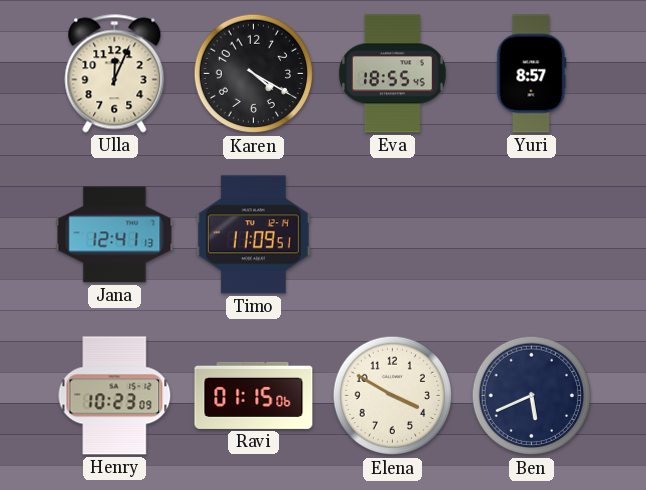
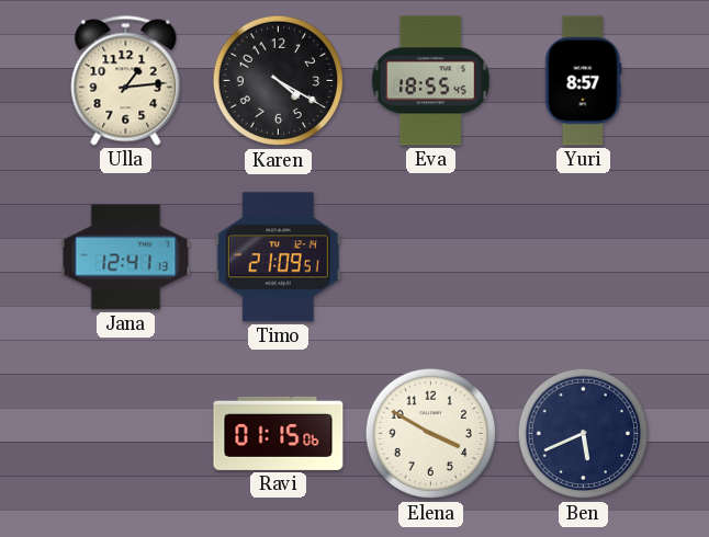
Ulla: 12:04 -> 1:14 (126, 81)
Timo: 11:09 -> 21:09 (278, 258)
Henry: 10:23 -> none (115, 396)
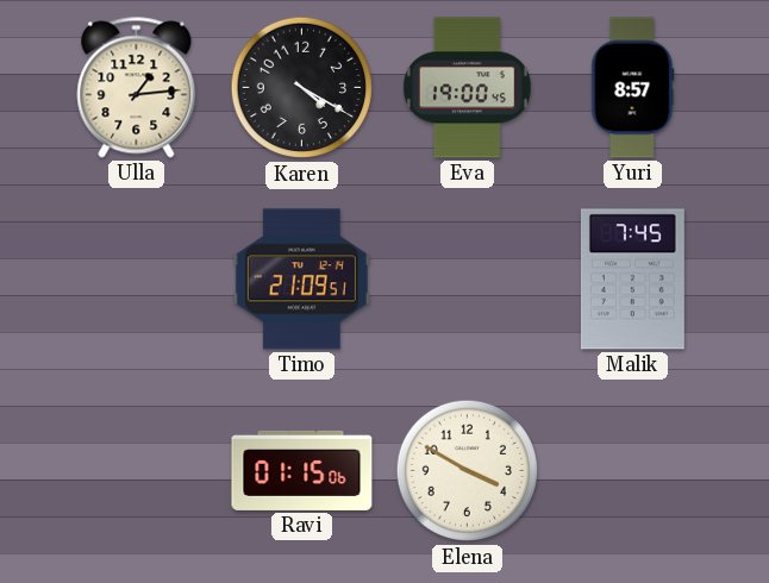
Eva: 18:55 -> 19:00 (467, 88)
Jana: 12:41 -> none (126, 258)
Malik: none -> 7:45 (632, 280)
Ben: 5:41 -> none (584, 434)
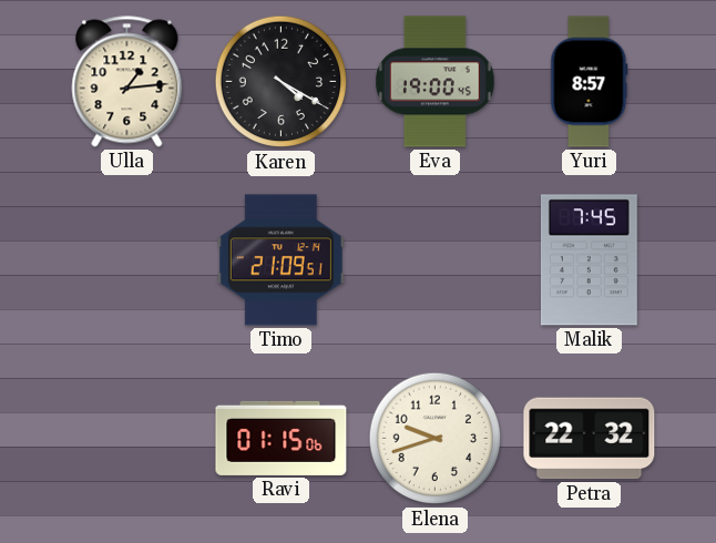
Elena: 3:50 -> 9:42 (436, 439)
Petra: none -> 22:32 (590, 439)
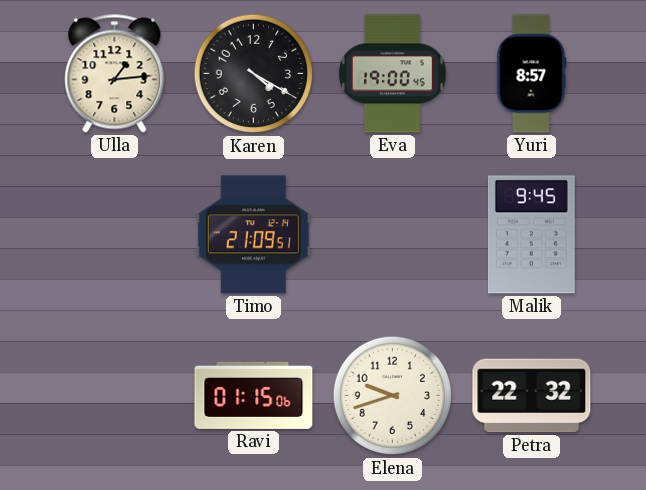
Malik: 7:45 -> 9:45 (531, 235)
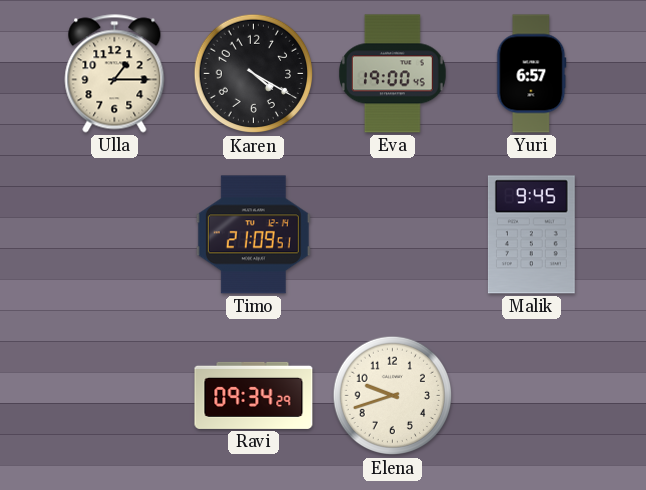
Ulla: 1:14 -> 1:15 (115, 74)
Yuri: 8:57 -> 6:57 (532, 74)
Ravi: 01:15 -> 09:34 (254, 395)
Petra: 22:32 -> none (532, 396)
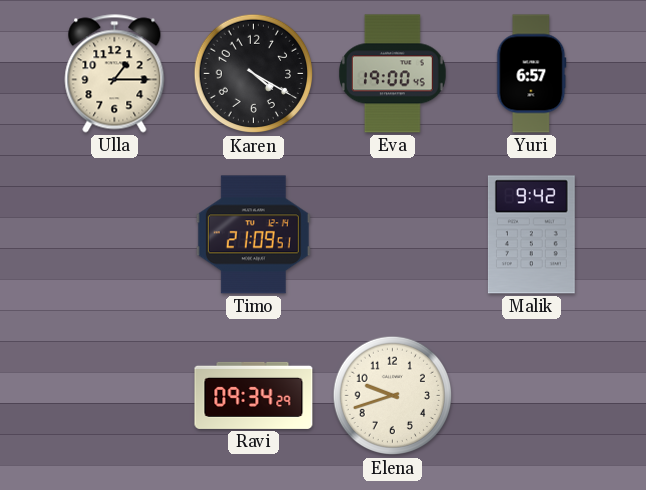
Malik: 9:45 -> 9:42 (531, 235)
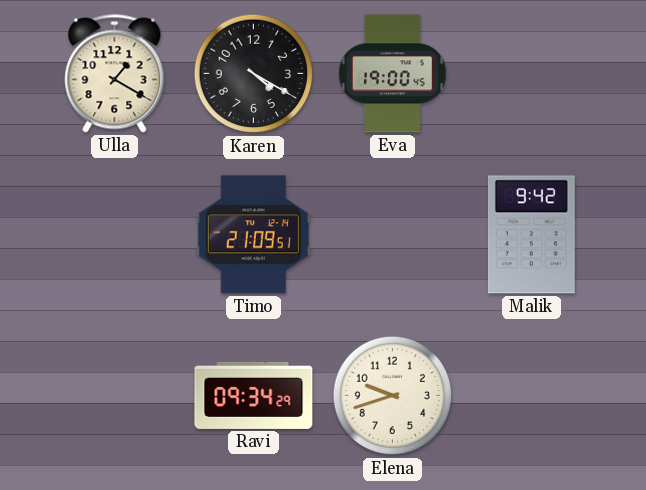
Ulla: 1:15 -> 1:20 (115, 74)
Yuri: 6:57 -> none (532, 74)
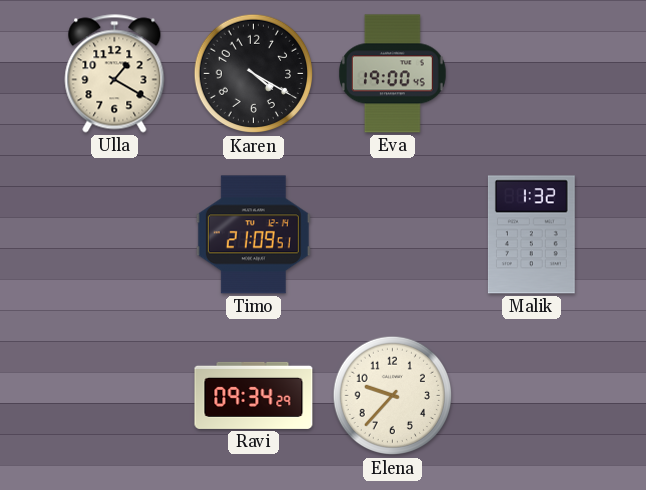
Malik: 9:42 -> 1:32 (531, 235)
Elena: 9:42 -> 9:37 (393, 396)
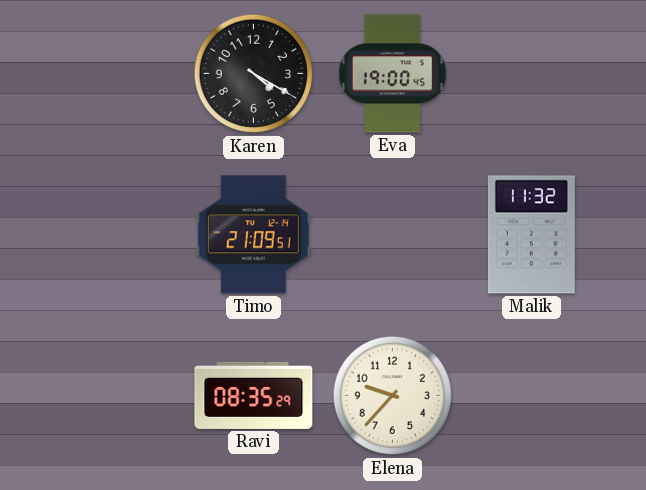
Ulla: 1:20 -> none (115, 74)
Malik: 1:32 -> 11:32 (531, 235)
Ravi: 09:34 -> 08:35 (254, 395)
